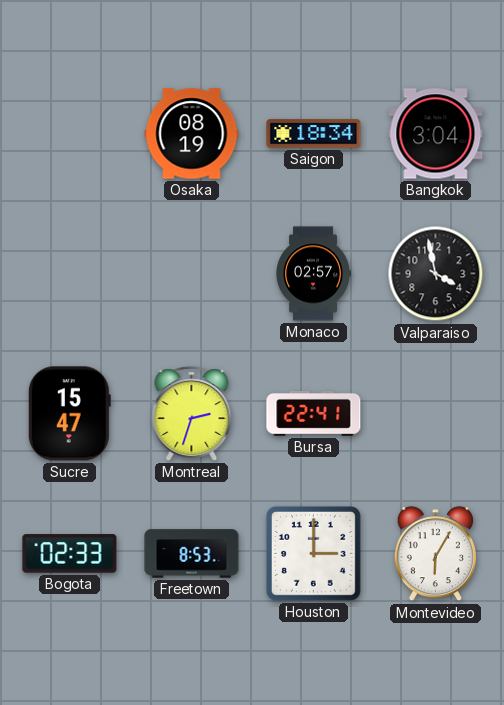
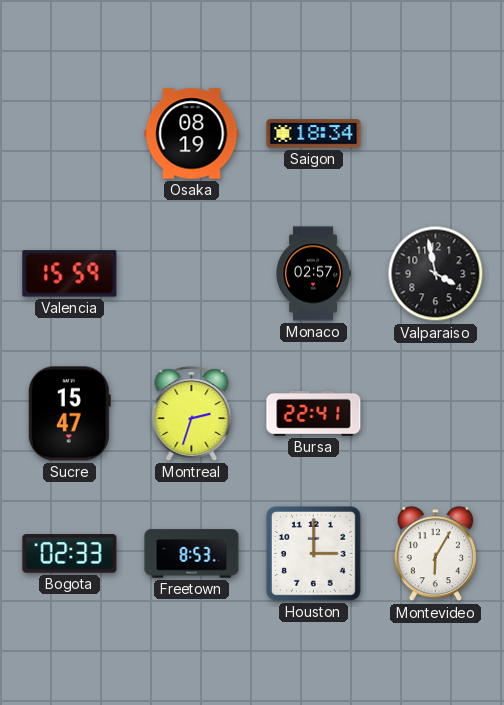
Bangkok: 3:04 -> none (436, 134)
Valencia: none -> 15:59 (70, 274)
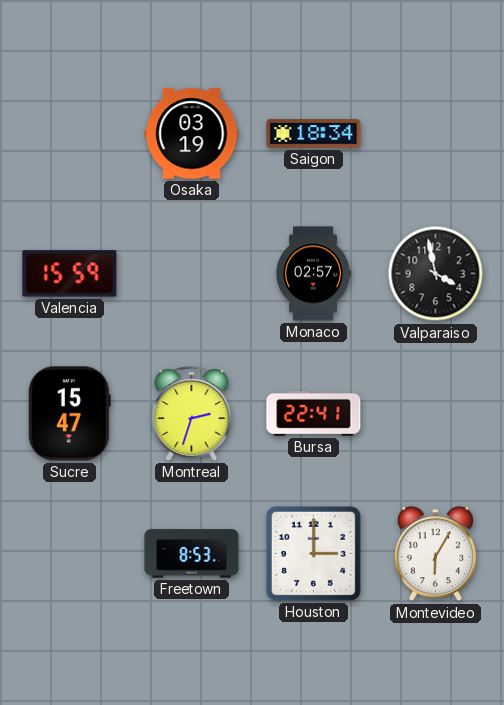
Osaka: 08:19 -> 03:19 (192, 134)
Bogota: 02:33 -> none (70, 554)
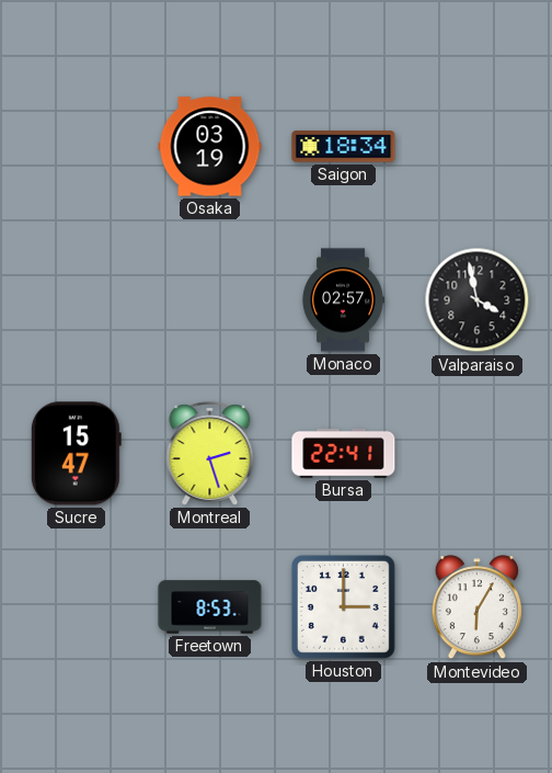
Valencia: 15:59 -> none (70, 274)
Montreal: 2:33 -> 2:27 (210, 454)
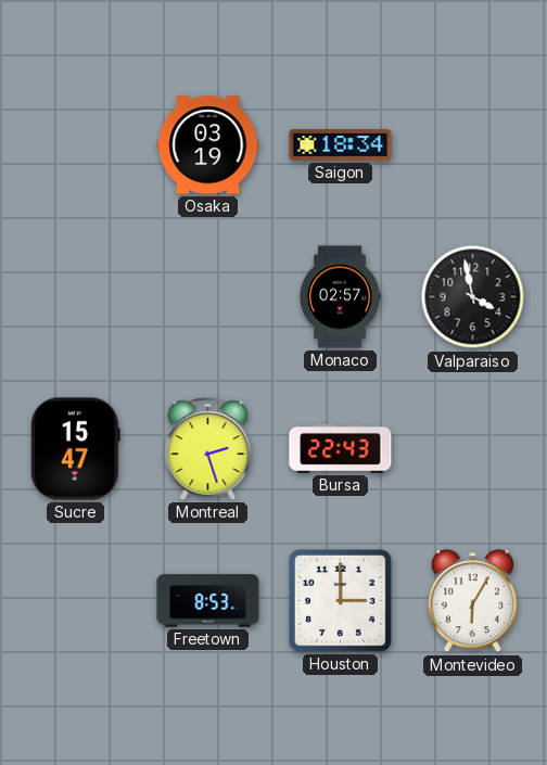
Bursa: 22:41 -> 22:43 (341, 448)
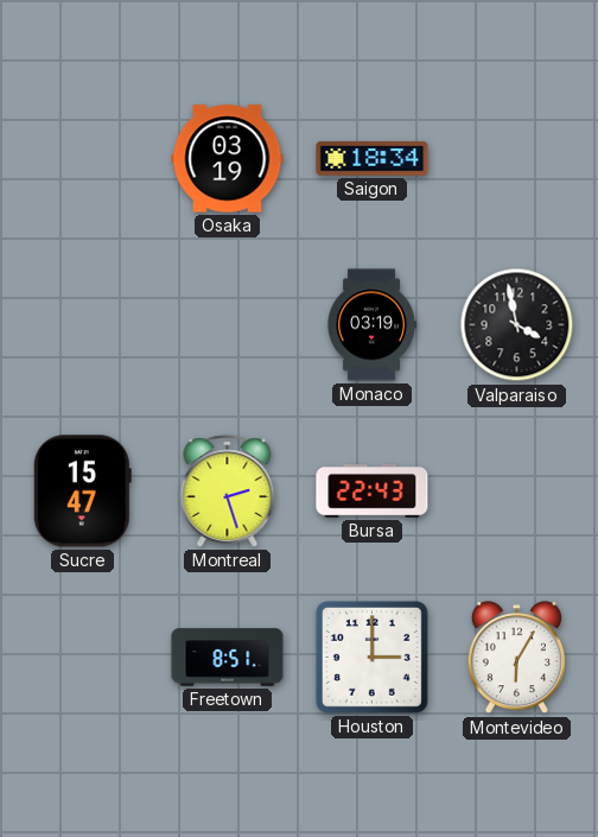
Monaco: 02:57 -> 03:19 (371, 325)
Freetown: 8:53 -> 8:51 (228, 658)
